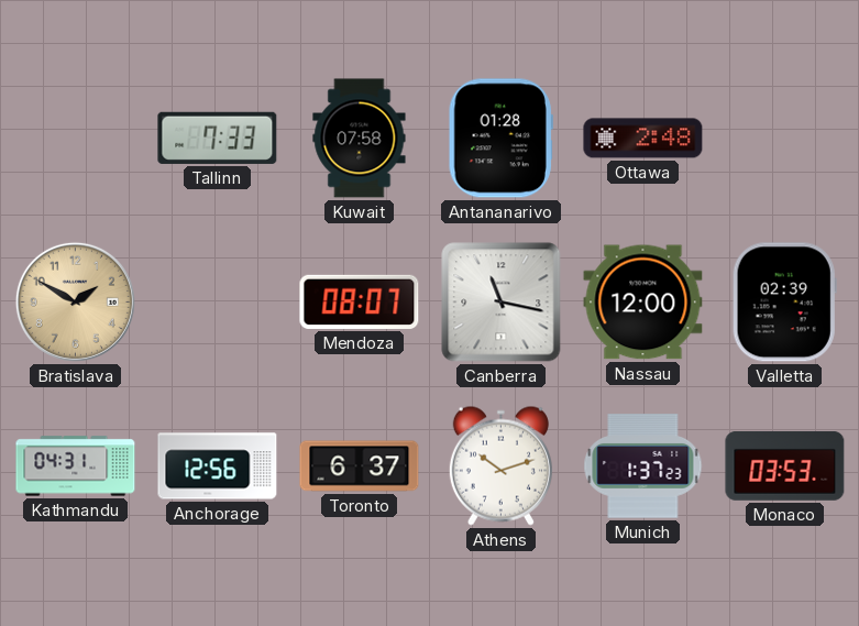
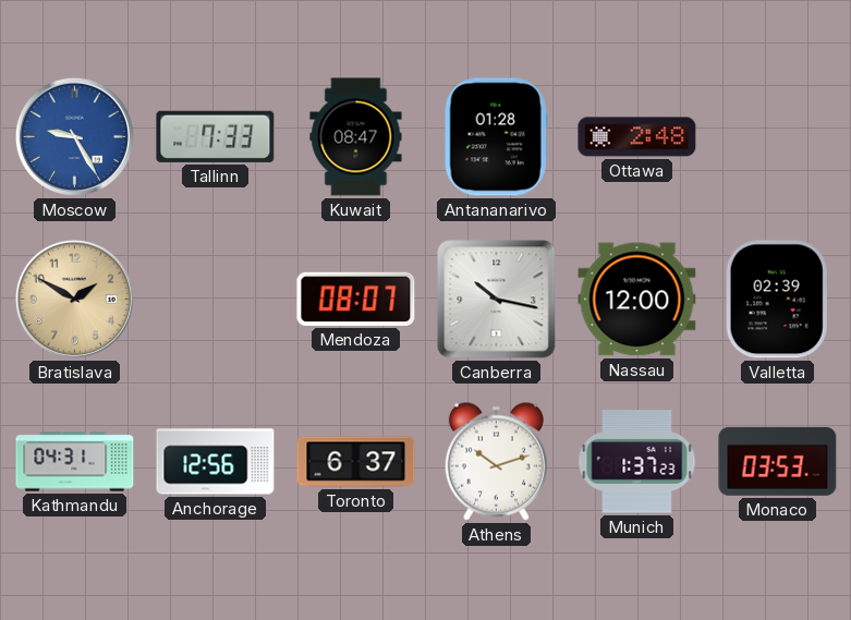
Moscow: none -> 9:25 (74, 136)
Kuwait: 07:58 -> 08:47 (356, 137)
Canberra: 11:17 -> 10:17 (497, 300)
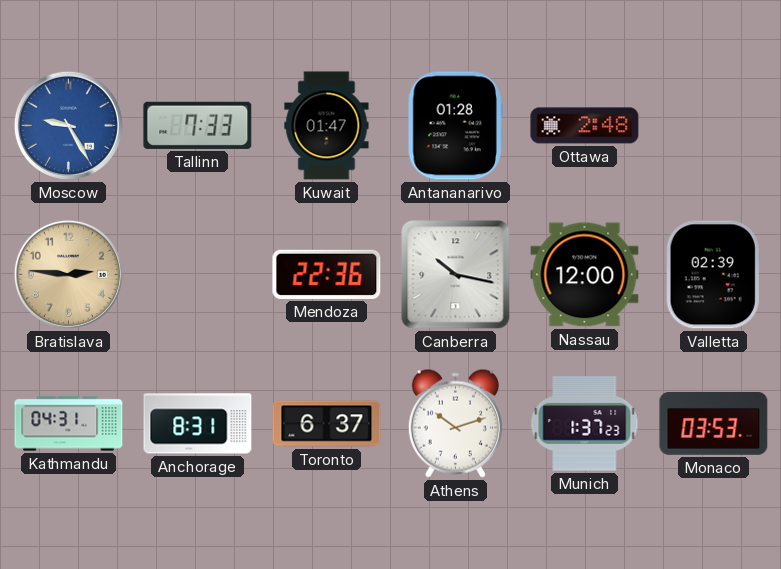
Kuwait: 08:47 -> 01:47 (327, 126)
Bratislava: 1:50 -> 2:46 (68, 274)
Mendoza: 08:07 -> 22:36 (327, 274)
Anchorage: 12:56 -> 8:31 (198, 424)
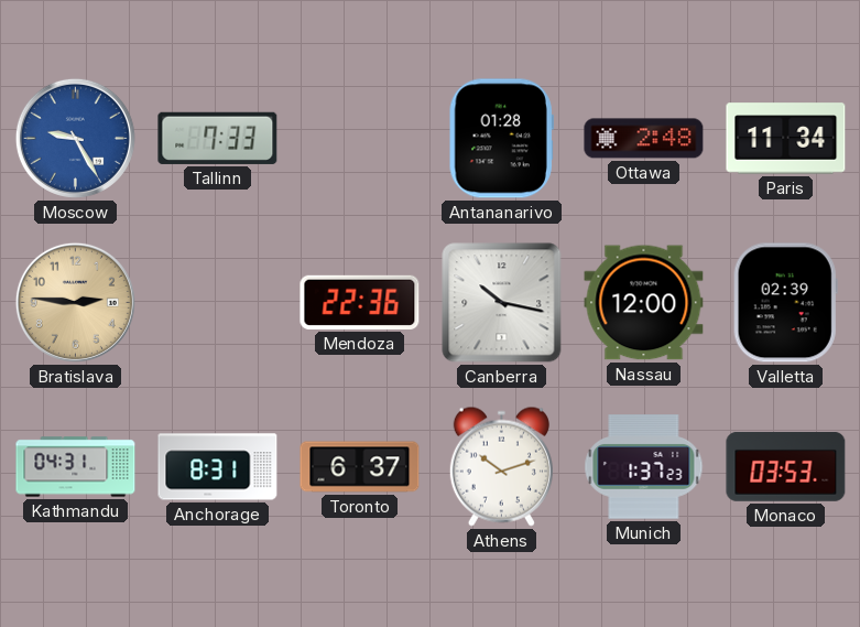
Kuwait: 01:47 -> none (327, 126)
Paris: none -> 11:34 (786, 139)
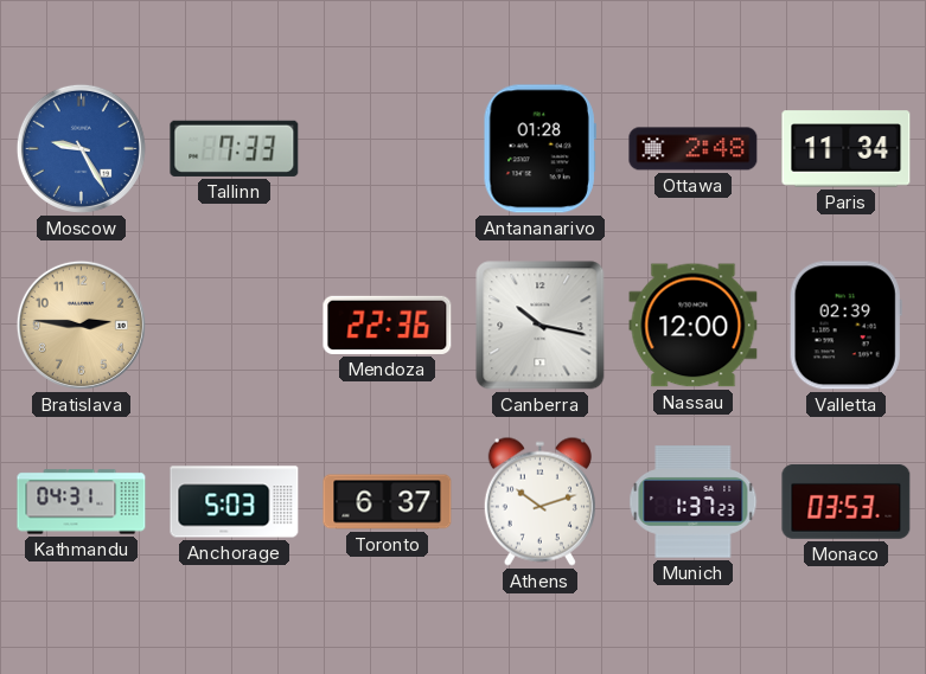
Anchorage: 8:31 -> 5:03 (235, 502)
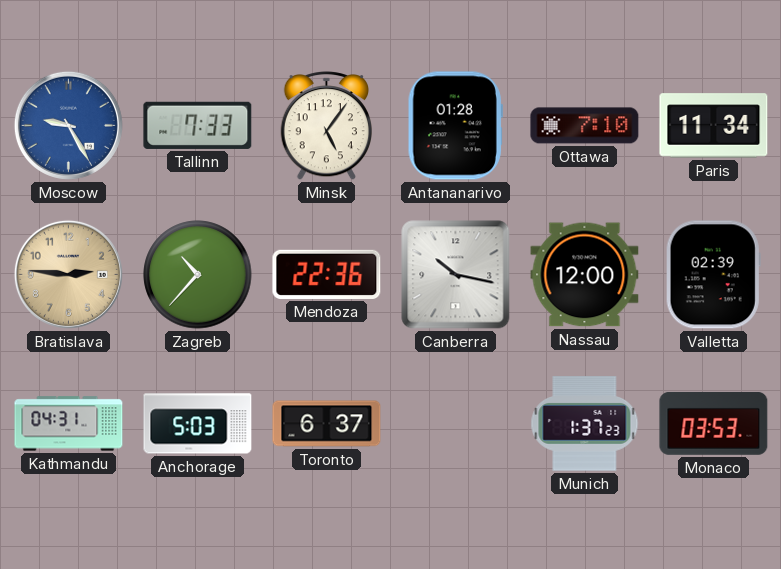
Minsk: none -> 5:06 (326, 126)
Ottawa: 2:48 -> 7:10 (585, 126)
Zagreb: none -> 10:37 (198, 275)
Athens: 10:12 -> none (539, 501)
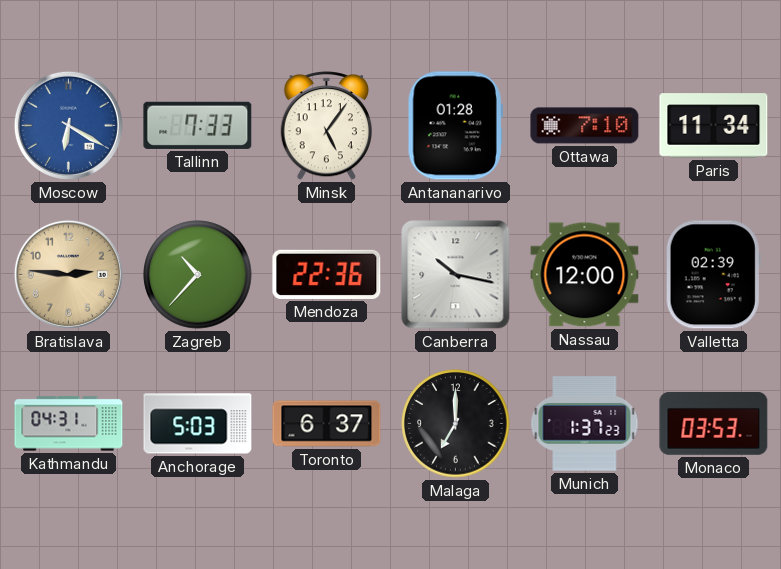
Moscow: 9:25 -> 6:20 (68, 125)
Malaga: none -> 7:00 (456, 424)
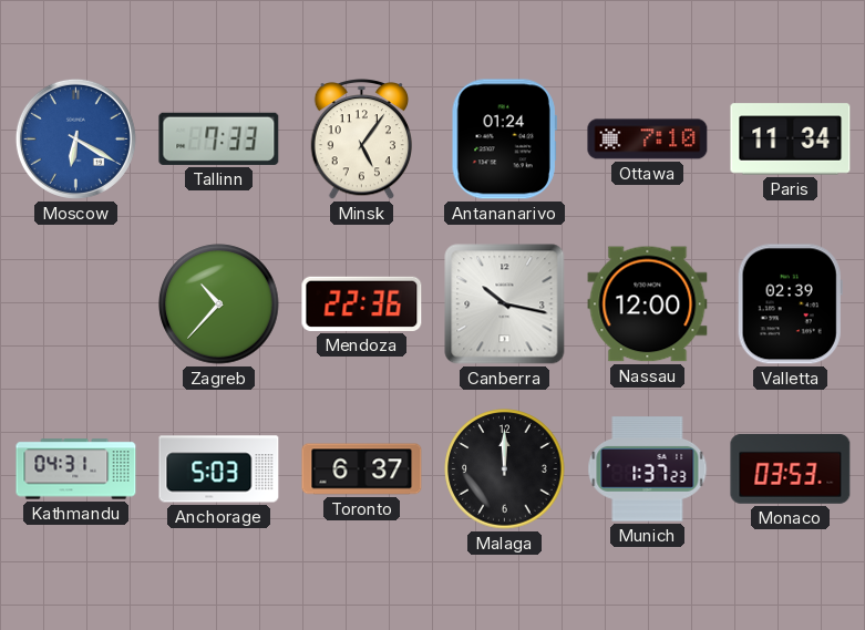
Antananarivo: 01:28 -> 01:24 (504, 140)
Bratislava: 2:46 -> none (68, 274)
Malaga: 7:00 -> 12:00 (505, 469)
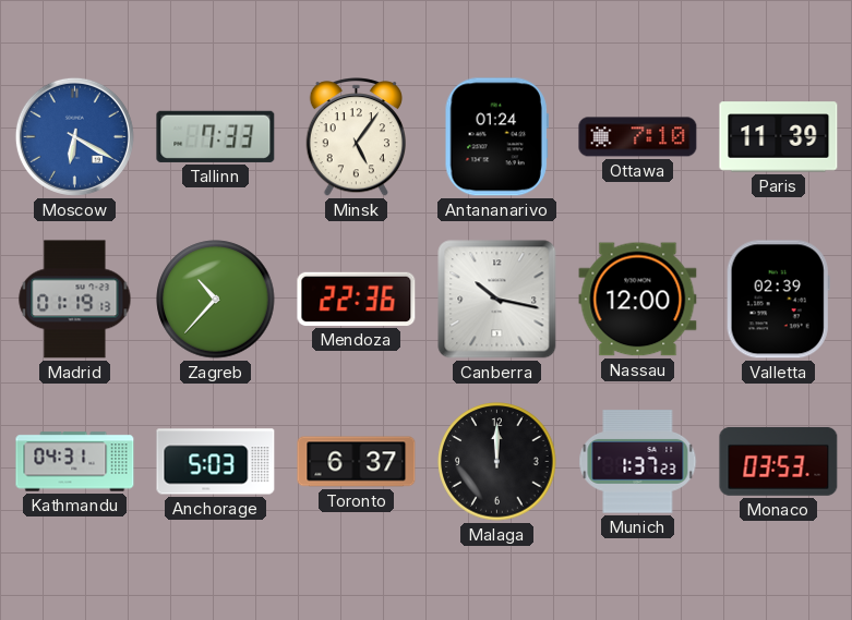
Paris: 11:34 -> 11:39 (779, 137)
Madrid: none -> 01:19 (75, 300)
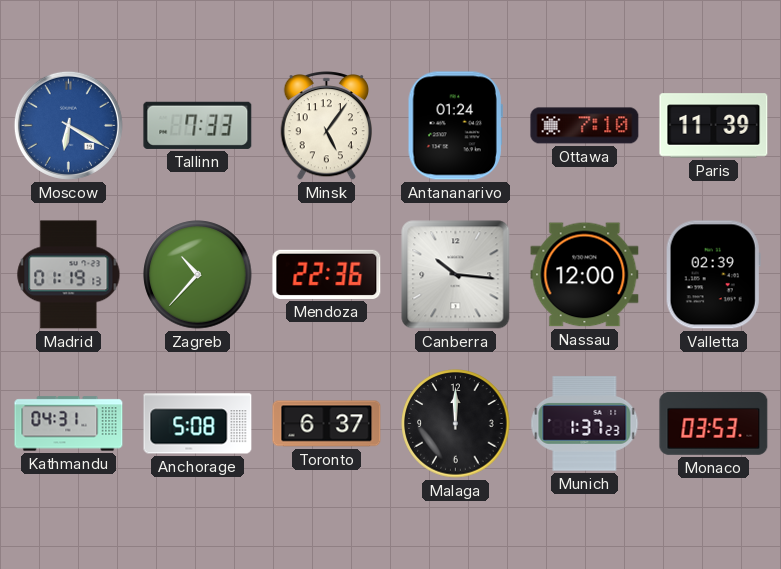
Canberra: 10:17 -> 10:16 (456, 275)
Anchorage: 5:03 -> 5:08 (198, 424)
